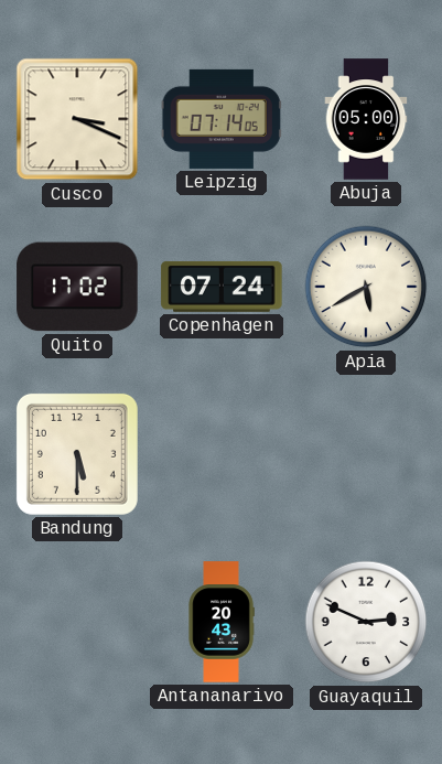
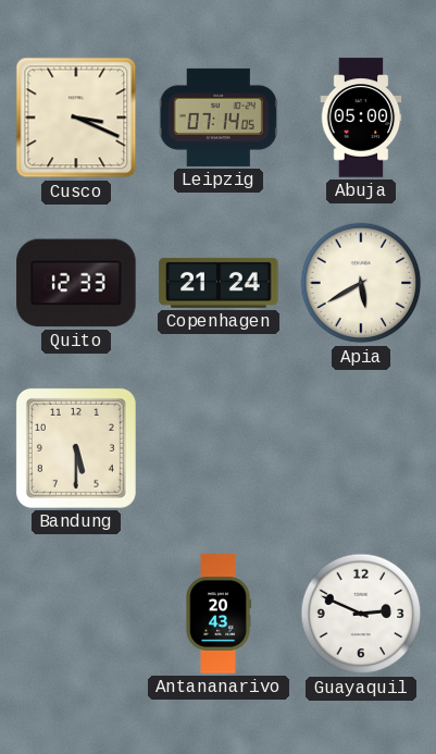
Quito: 17:02 -> 12:33 (76, 283)
Copenhagen: 07:24 -> 21:24 (219, 283)
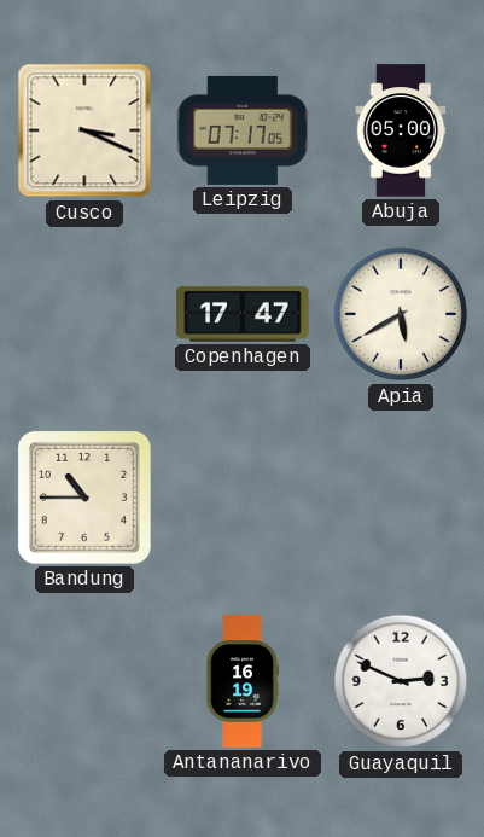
Leipzig: 07:14 -> 07:17 (243, 130)
Quito: 12:33 -> none (76, 283)
Copenhagen: 21:24 -> 17:47 (243, 314)
Bandung: 5:30 -> 10:45 (84, 498)
Antananarivo: 20:43 -> 16:19 (243, 681)
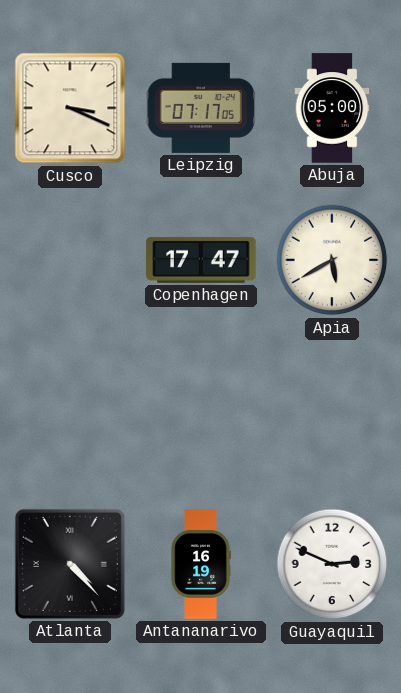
Bandung: 10:45 -> none (84, 498)
Atlanta: none -> 4:23 (70, 564)
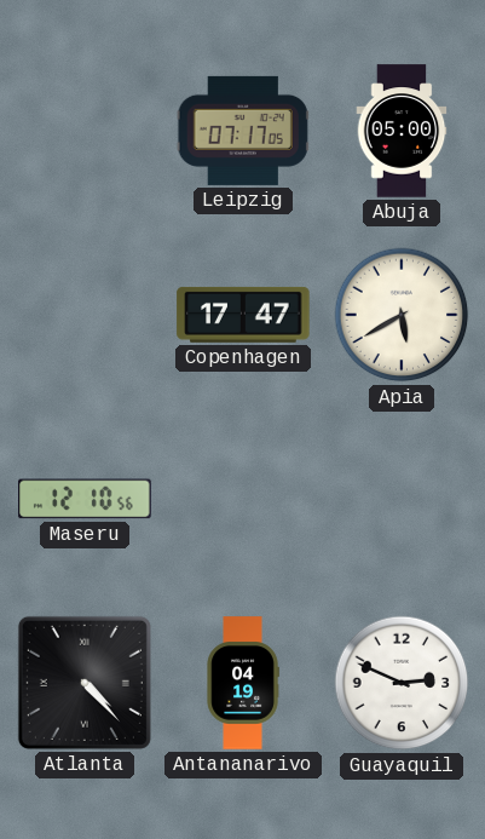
Cusco: 3:19 -> none (70, 108)
Maseru: none -> 12:10 (85, 499)
Antananarivo: 16:19 -> 04:19 (243, 683)
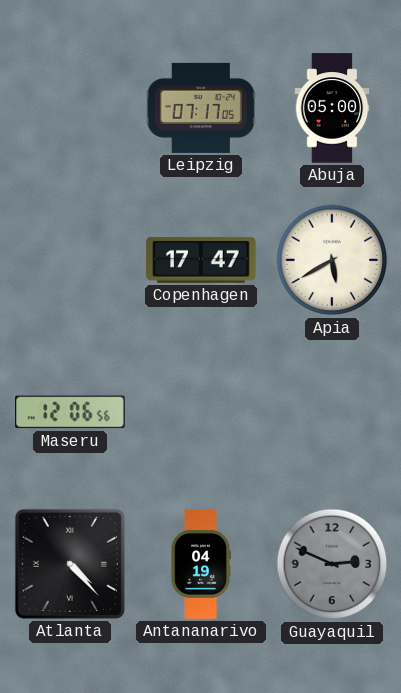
Maseru: 12:10 -> 12:06 (70, 412)
Guayaquil dial: white -> grey (332, 564)
